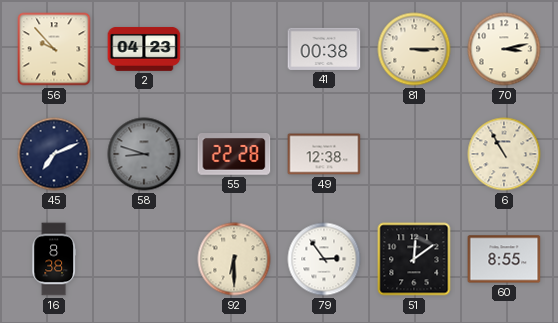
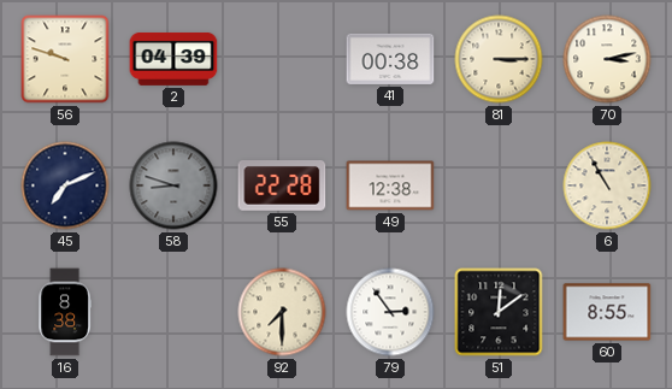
56: 9:53 -> 9:48 (65, 59)
2: 04:23 -> 04:39 (173, 59)
92: 6:30 -> 7:30 (282, 312)
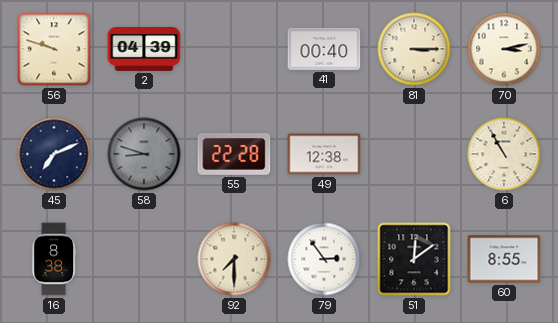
41: 00:38 -> 00:40 (324, 49)
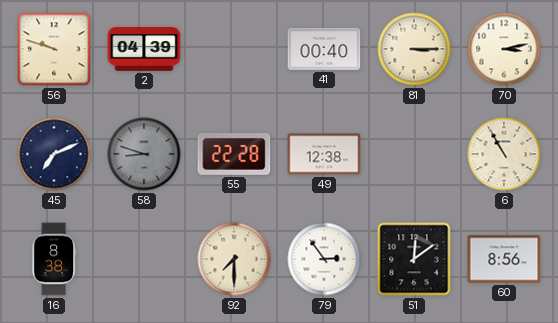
60: 8:55 -> 8:56 (504, 259)
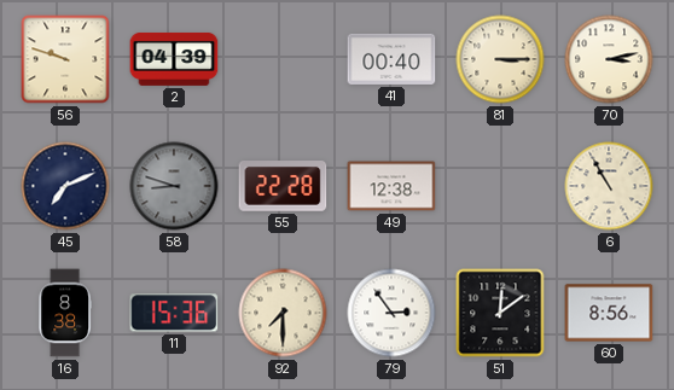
11: none -> 15:36 (174, 313)
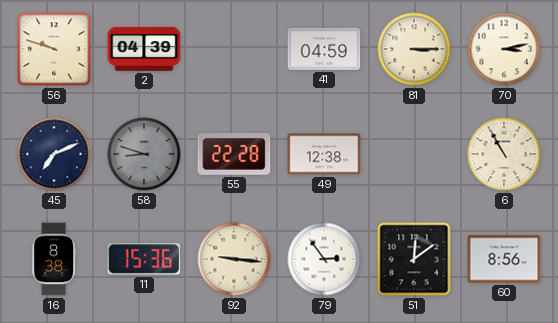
41: 00:40 -> 04:59 (324, 49)
92: 7:30 -> 9:16 (234, 259)
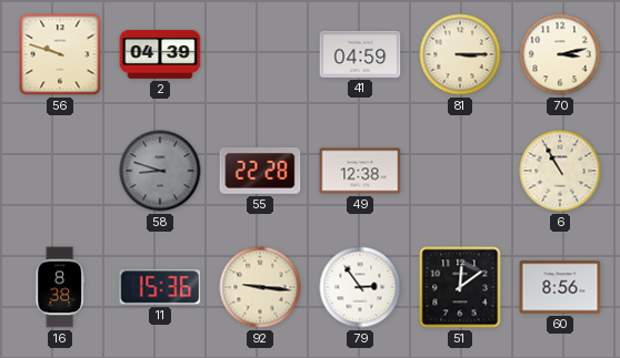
45: 7:11 -> none (54, 154)
